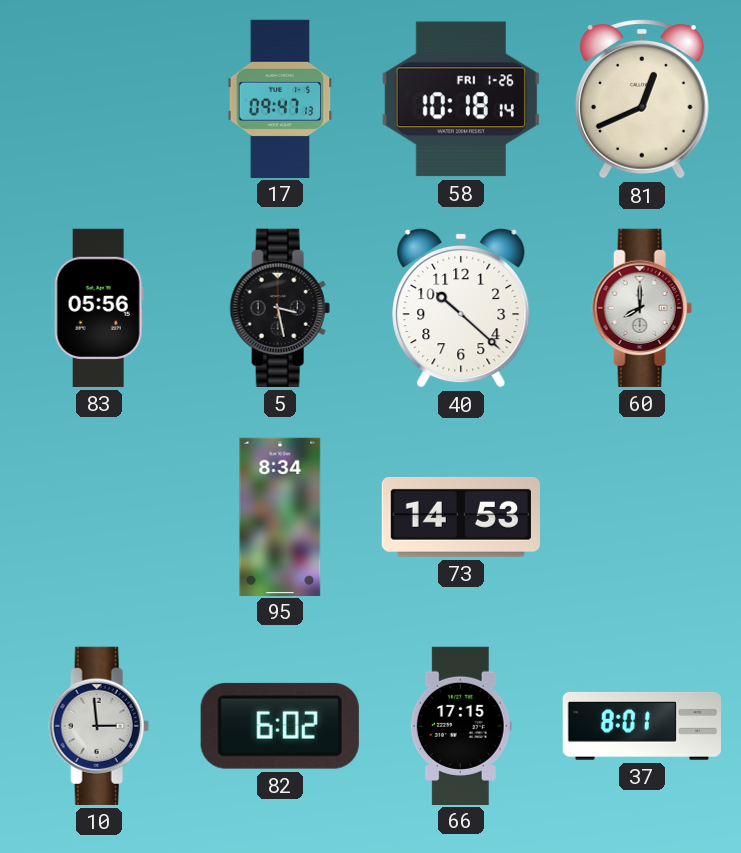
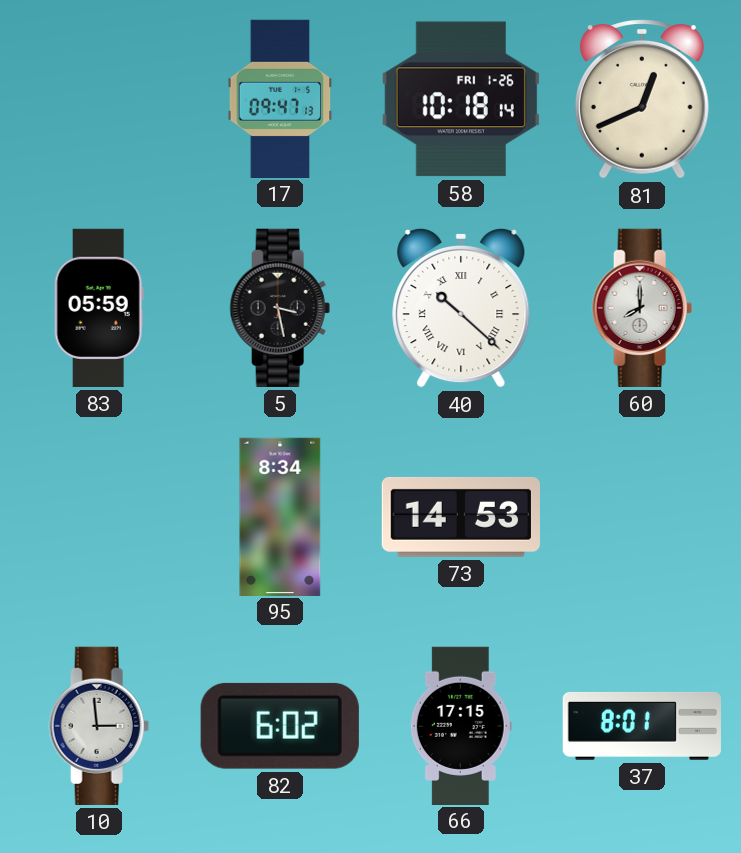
83: 05:56 -> 05:59 (99, 308)
40 numerals: Arabic -> Roman (461, 308)
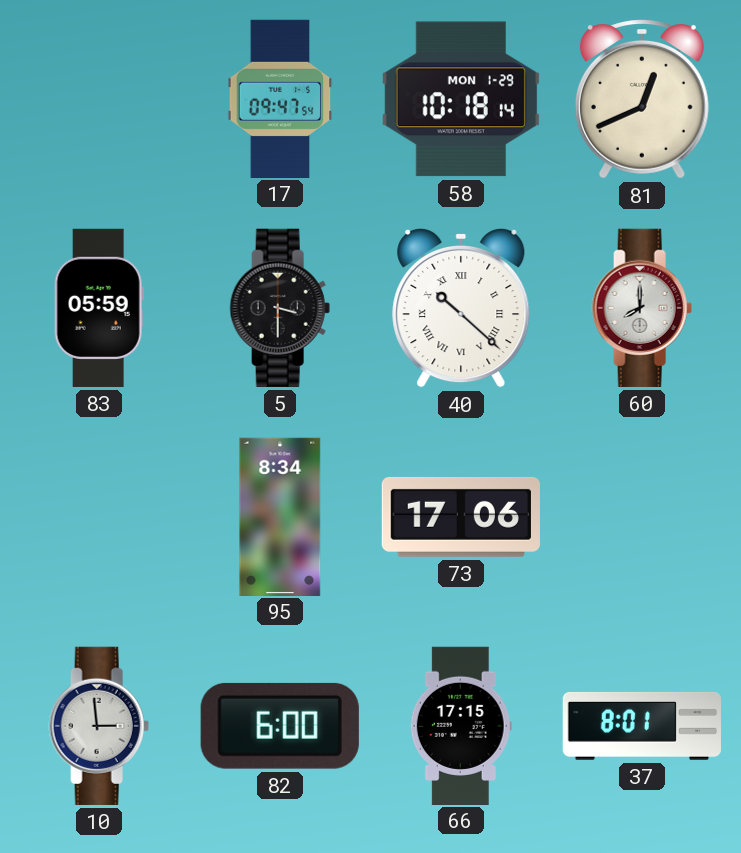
17: 09:47:13 -> 09:47:54 (280, 98)
58 date: FRI 1-26 -> MON 1-29 (461, 99)
5: 3:28 -> 3:30 (280, 308)
73: 14:53 -> 17:06 (461, 517)
82: 6:02 -> 6:00 (280, 726)
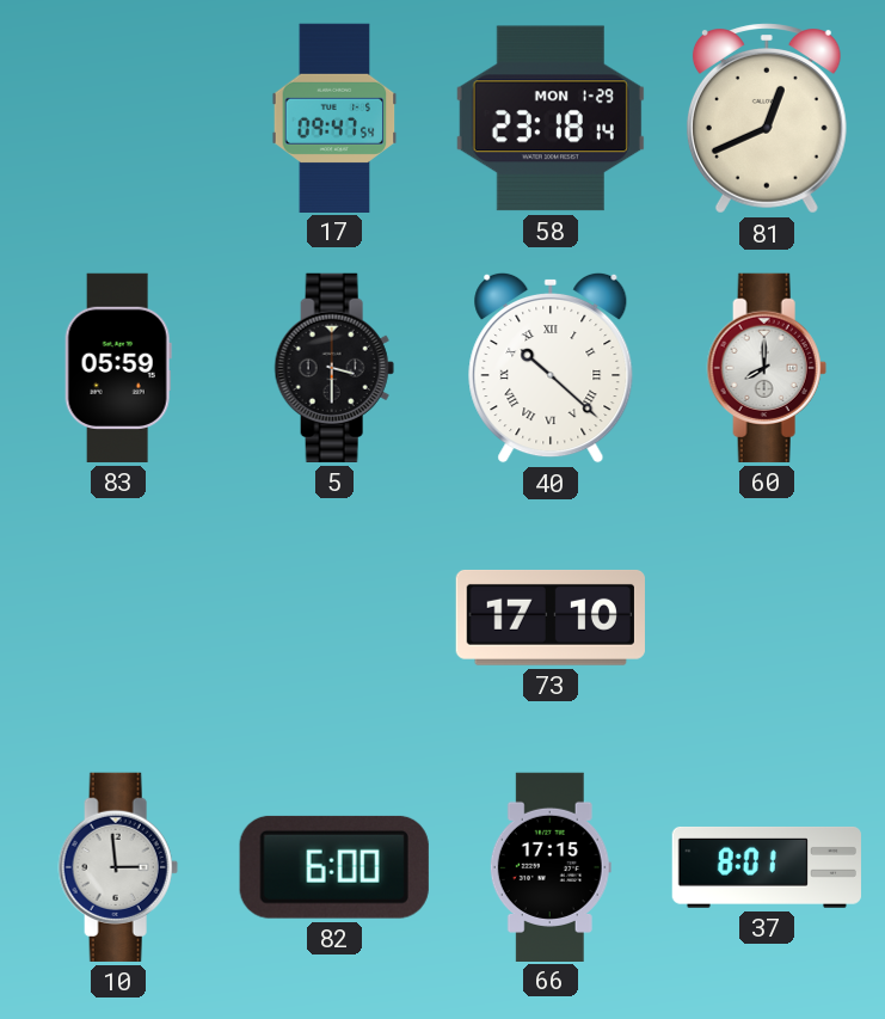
58: 10:18 -> 23:18 (551, 118)
95: 8:34 -> none (280, 516)
73: 17:06 -> 17:10 (551, 618)
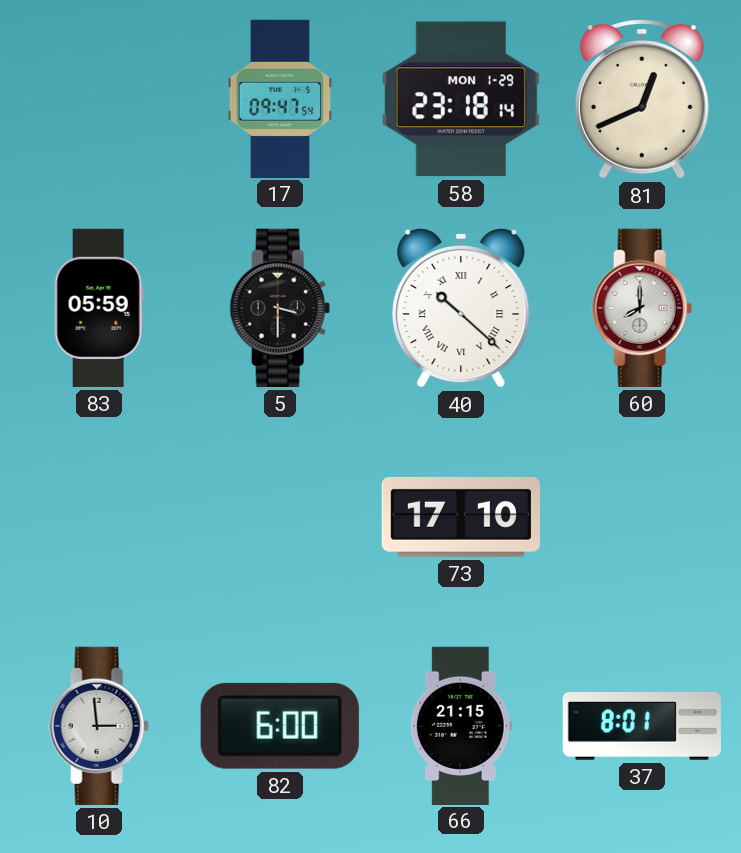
66: 17:15 -> 21:15 (461, 725)
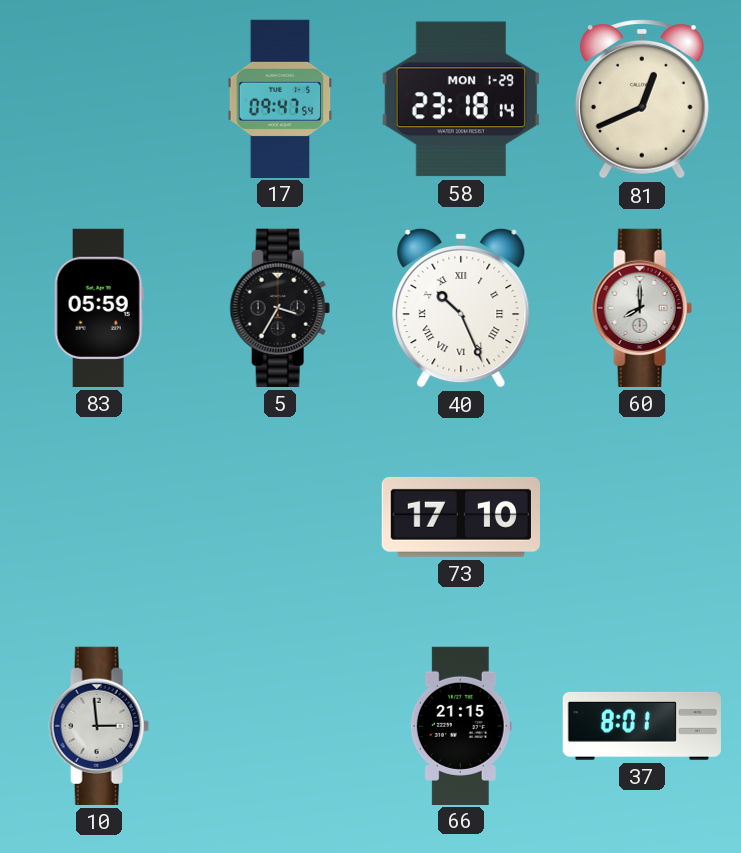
5: 3:30 -> 3:35 (280, 308)
40: 10:22 -> 10:26 (461, 308)
82: 6:00 -> none (280, 726)
